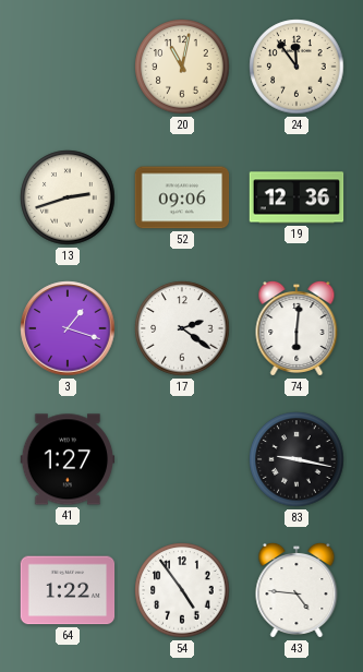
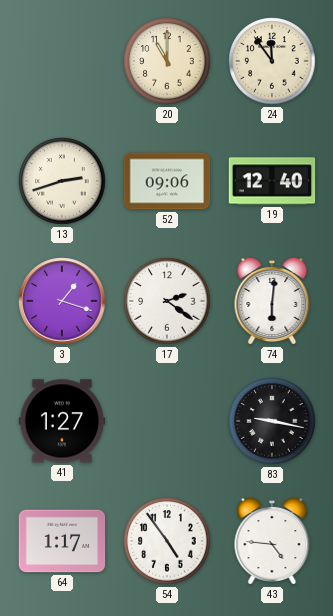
20: 11:02 -> 11:00 (167, 61)
19: 12:36 -> 12:40 (272, 181)
64: 1:22 -> 1:17 (62, 541)
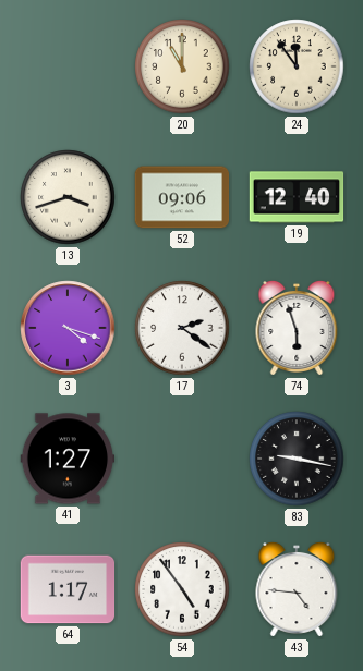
13: 2:42 -> 3:42 (68, 197)
3: 1:18 -> 4:18 (68, 328)
74: 6:01 -> 5:57 (297, 328)
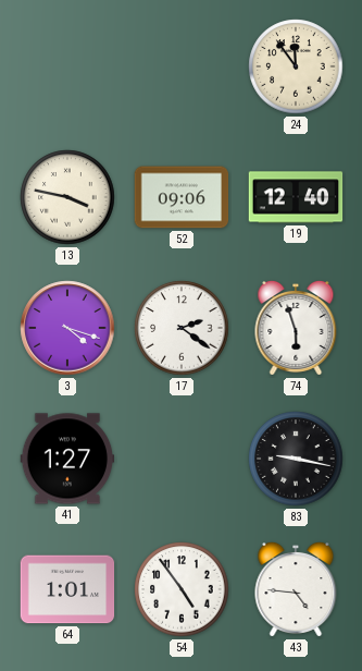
20: 11:00 -> none (182, 66)
13: 3:42 -> 3:47 (67, 197)
64: 1:17 -> 1:01 (67, 589)
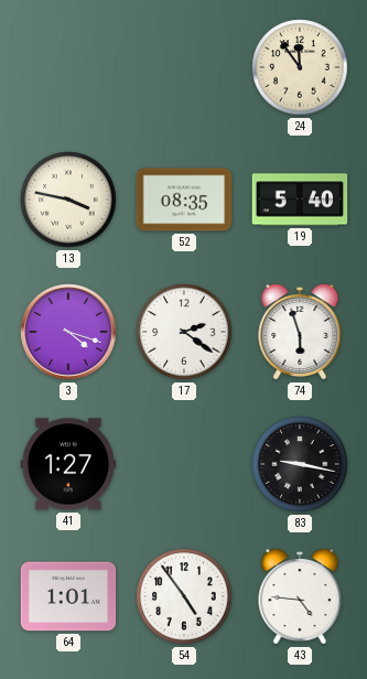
52: 09:06 -> 08:35 (184, 200)
19: 12:40 -> 5:40 (300, 200)
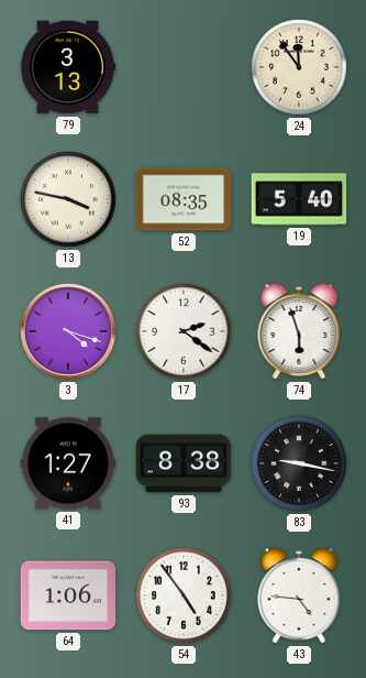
79: none -> 3:13 (68, 67)
93: none -> 8:38 (184, 463)
64: 1:01 -> 1:06 (68, 595)
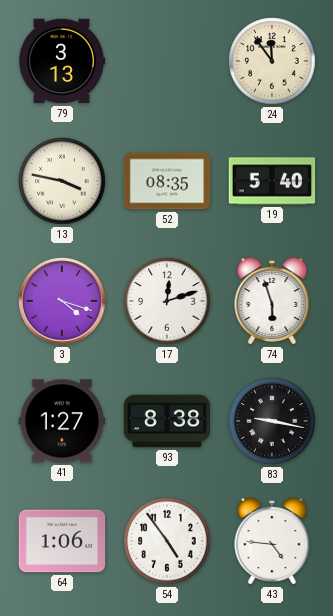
17: 2:21 -> 12:12 (167, 301)
